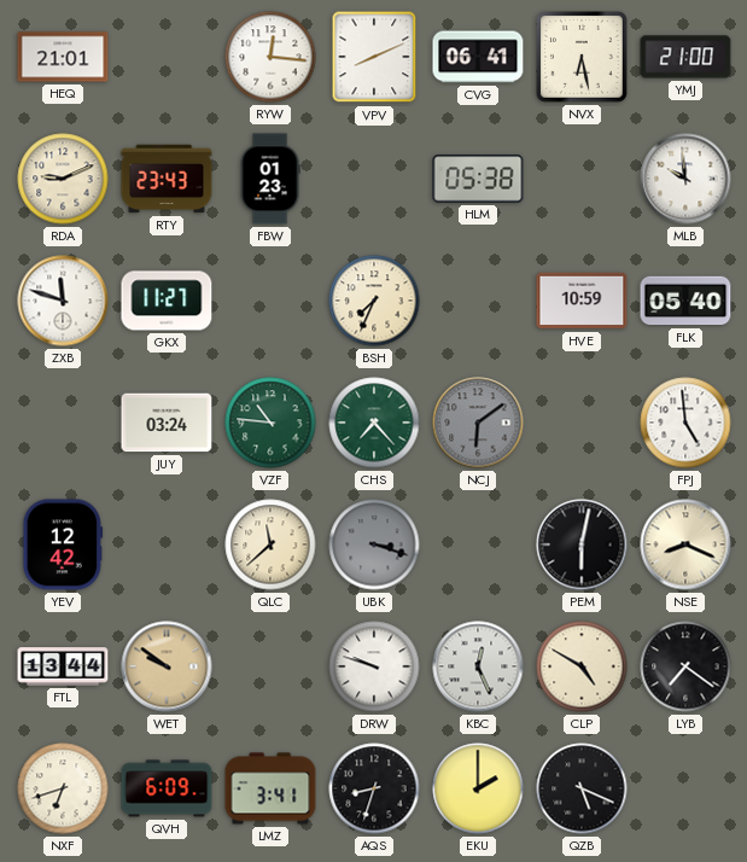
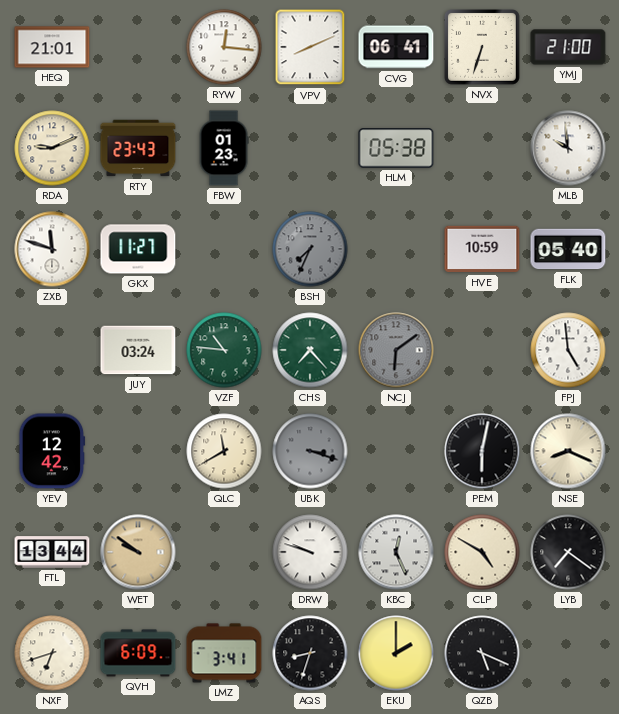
NVX: 6:28 -> 6:33 (483, 48)
BSH dial: cream -> grey (310, 249)
QLC: 11:38 -> 11:40 (224, 451)
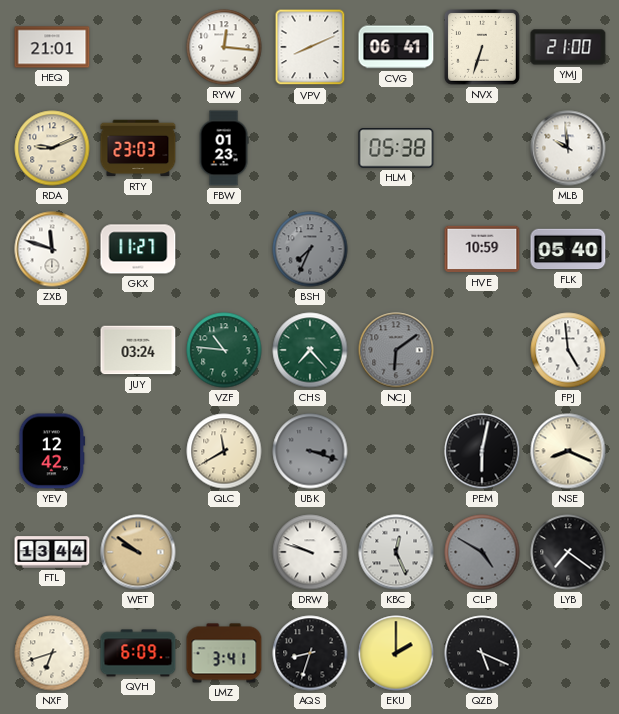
RTY: 23:43 -> 23:03 (138, 148)
CLP dial: cream -> grey (482, 552)
